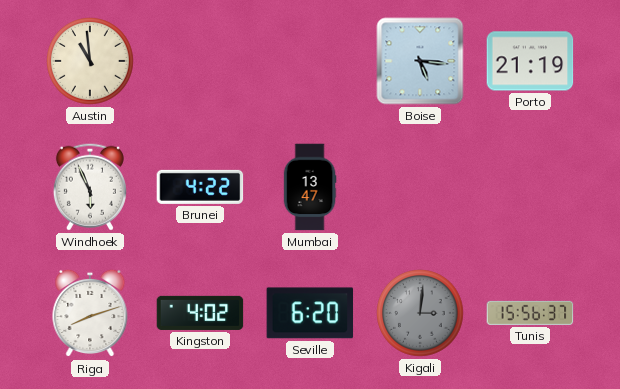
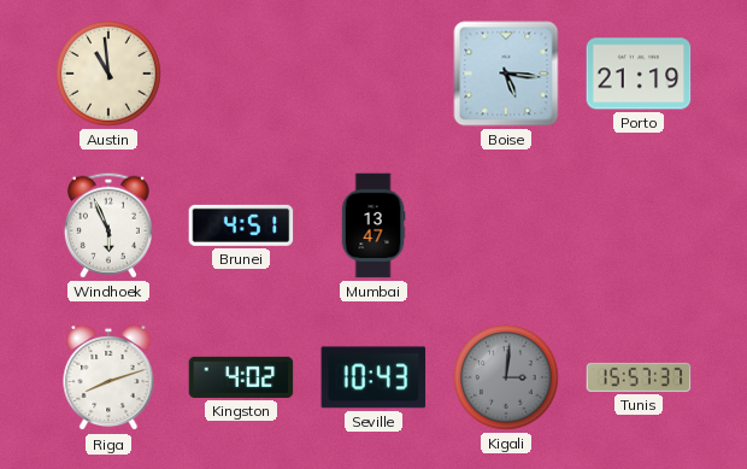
Brunei: 4:22 -> 4:51 (241, 225)
Seville: 6:20 -> 10:43 (373, 377)
Tunis: 15:56 -> 15:57 (639, 377)
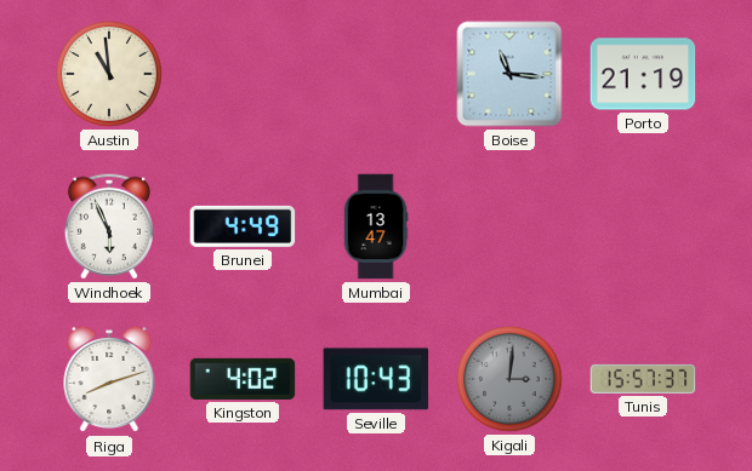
Boise: 5:16 -> 11:16 (509, 74)
Brunei: 4:51 -> 4:49 (243, 226)
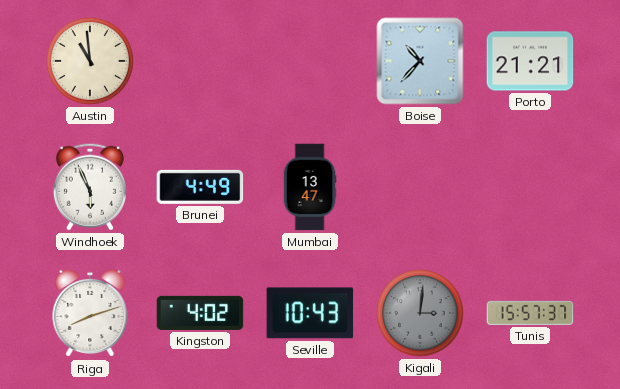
Boise: 11:16 -> 10:37 (420, 61)
Porto: 21:19 -> 21:21 (530, 61)
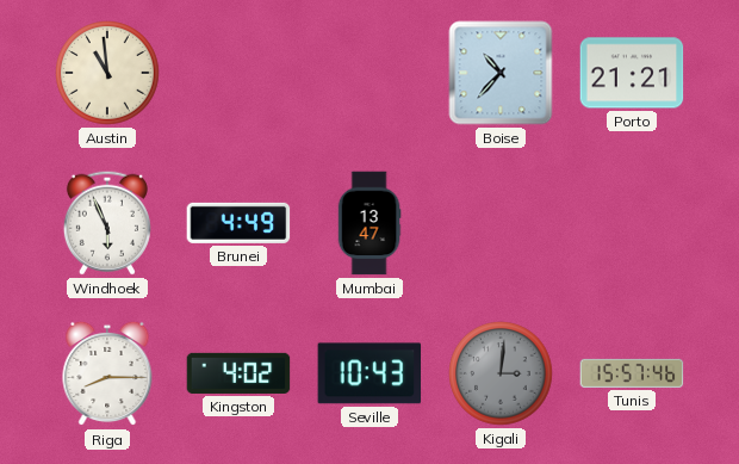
Riga: 8:12 -> 8:15 (107, 373)
Tunis: 15:57:37 -> 15:57:46 (632, 373)
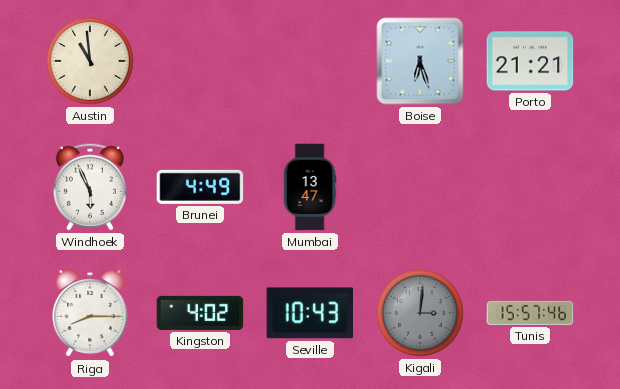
Boise: 10:37 -> 6:27 (420, 61)
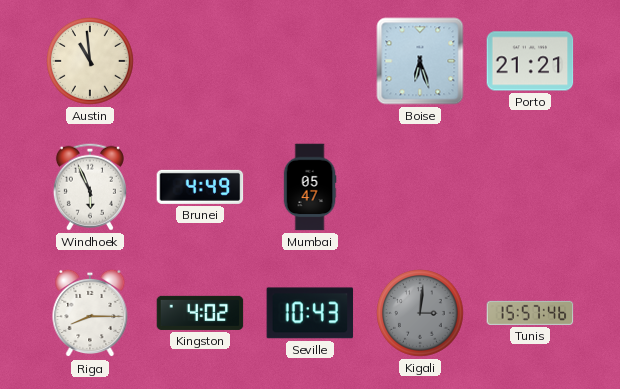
Mumbai: 13:47 -> 05:47 (310, 187)
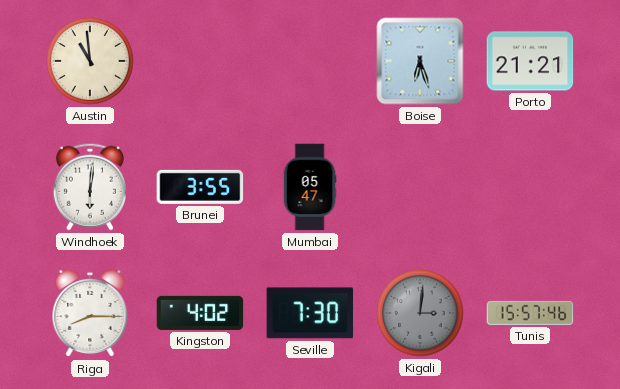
Windhoek: 5:56 -> 6:01 (90, 187)
Brunei: 4:49 -> 3:55 (200, 187)
Seville: 10:43 -> 7:30 (310, 313)
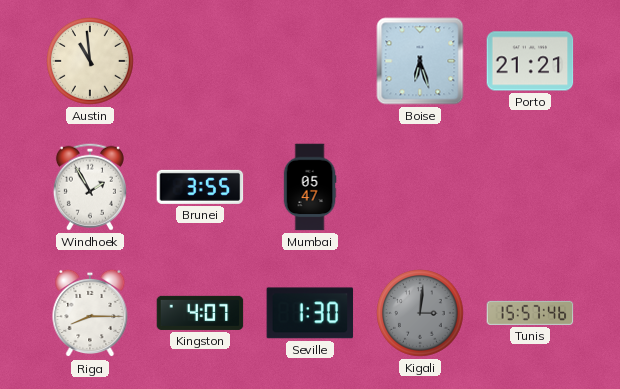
Windhoek: 6:01 -> 1:55 (90, 187)
Kingston: 4:02 -> 4:07 (200, 313)
Seville: 7:30 -> 1:30 (310, 313)
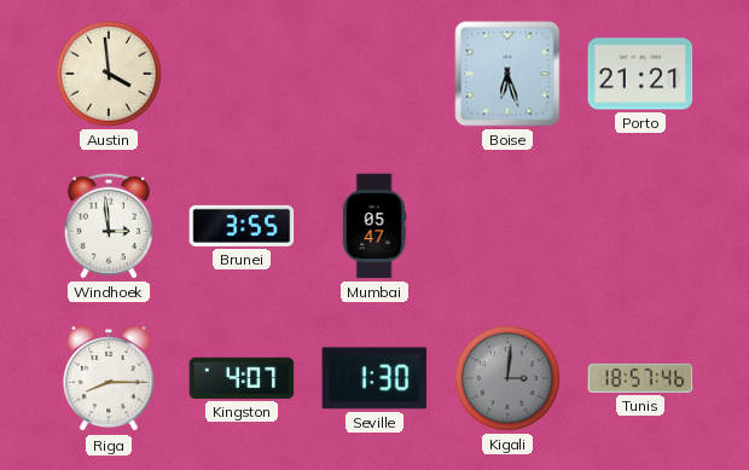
Austin: 10:59 -> 3:59 (110, 75)
Windhoek: 1:55 -> 2:59 (109, 226)
Tunis: 15:57 -> 18:57 (640, 378)
